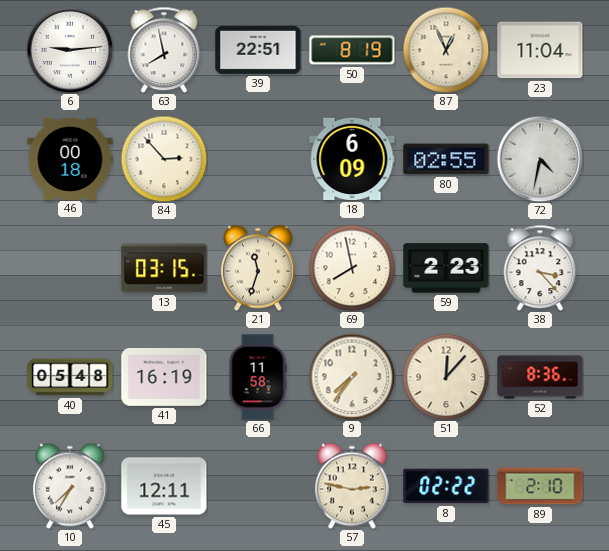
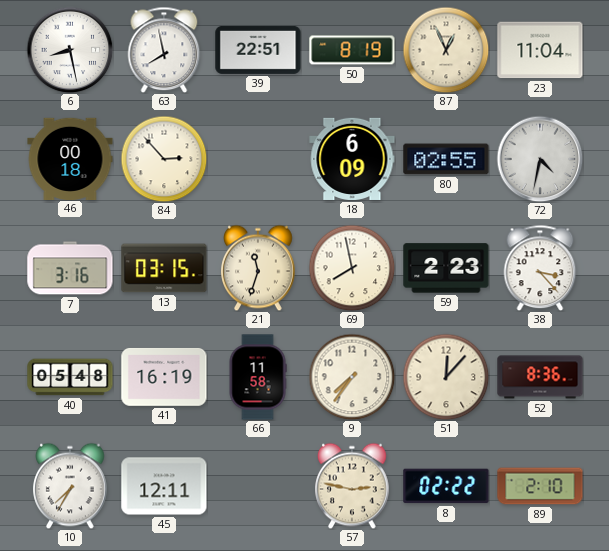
6: 9:14 -> 8:28 (70, 50)
7: none -> 3:16 (70, 268)
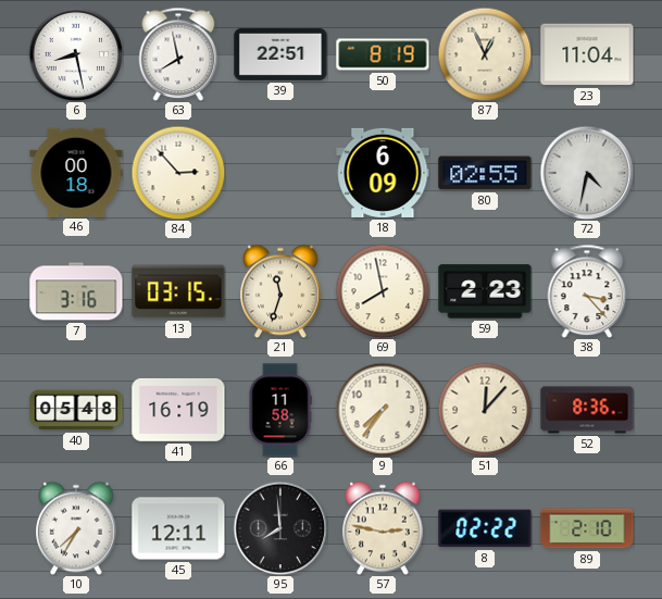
95: none -> 7:59 (280, 528)
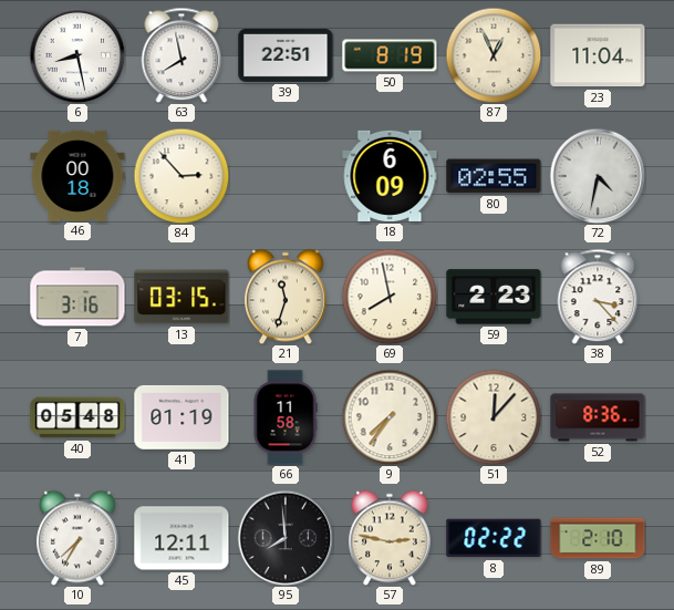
41: 16:19 -> 01:19 (182, 417)
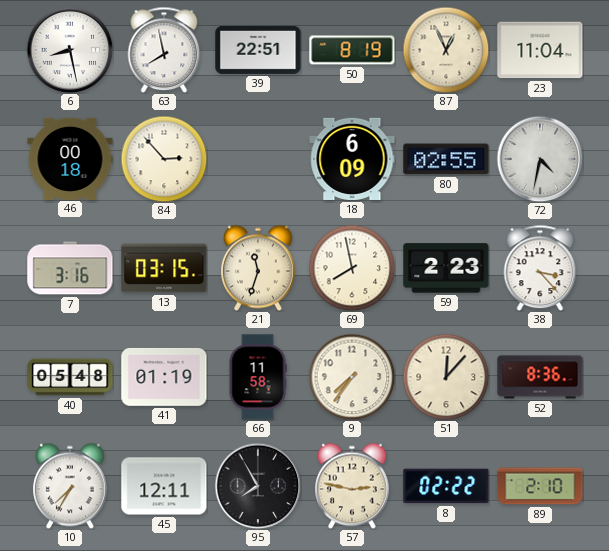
95: 7:59 -> 7:55 (258, 486)
